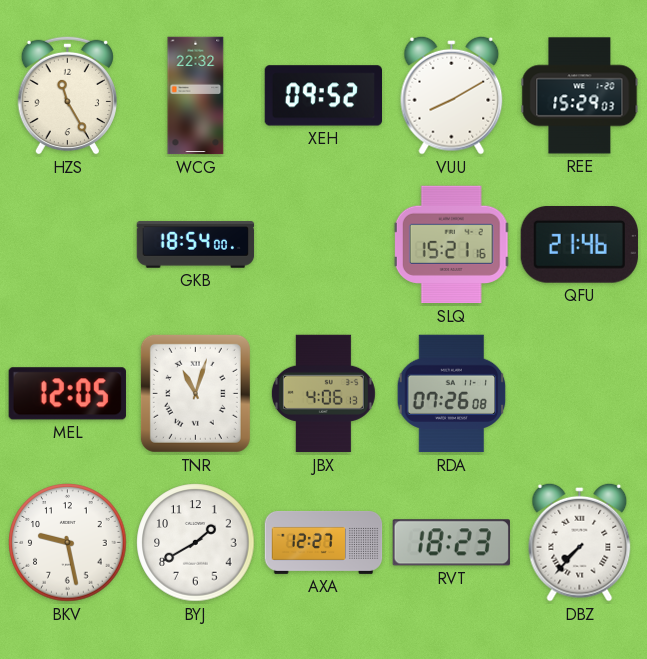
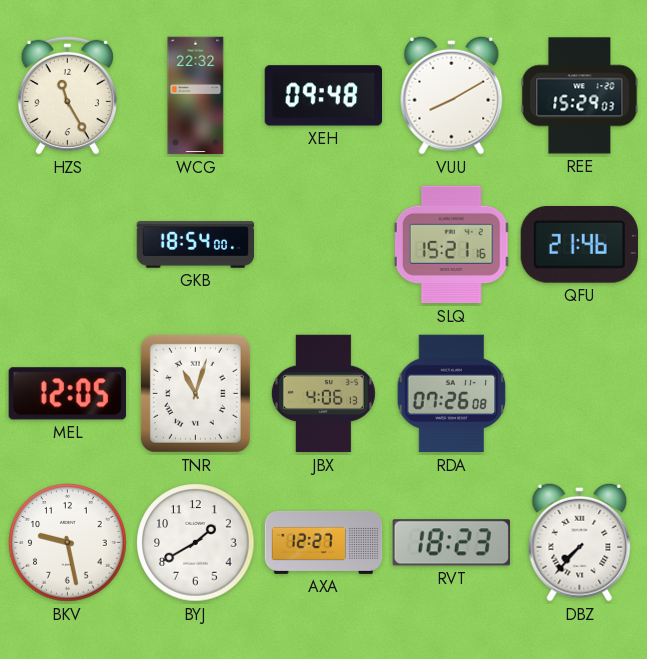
XEH: 09:52 -> 09:48 (323, 96)
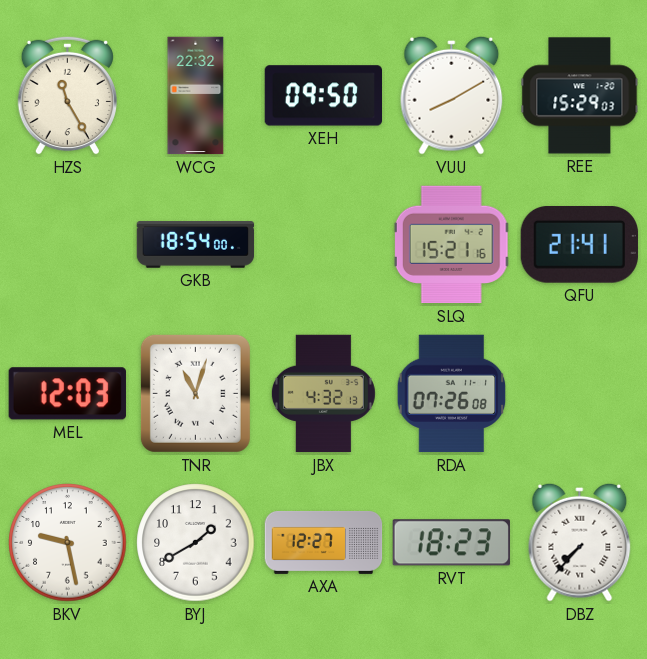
XEH: 09:48 -> 09:50 (323, 96)
QFU: 21:46 -> 21:41 (579, 245)
MEL: 12:05 -> 12:03 (67, 394)
JBX: 4:06 -> 4:32 (323, 394)
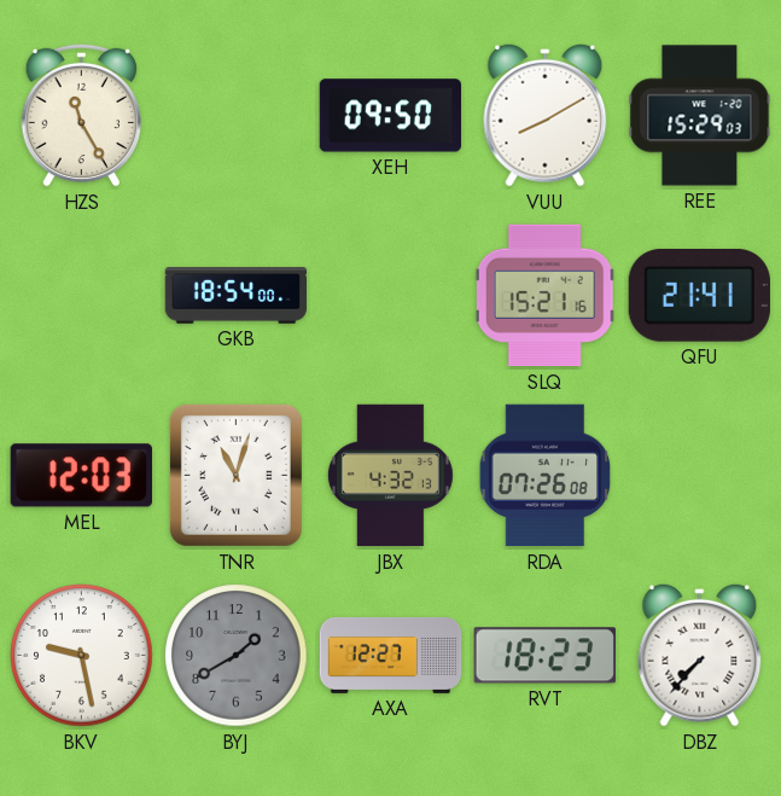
WCG: 22:32 -> none (196, 96)
BYJ dial: white -> grey (237, 656)
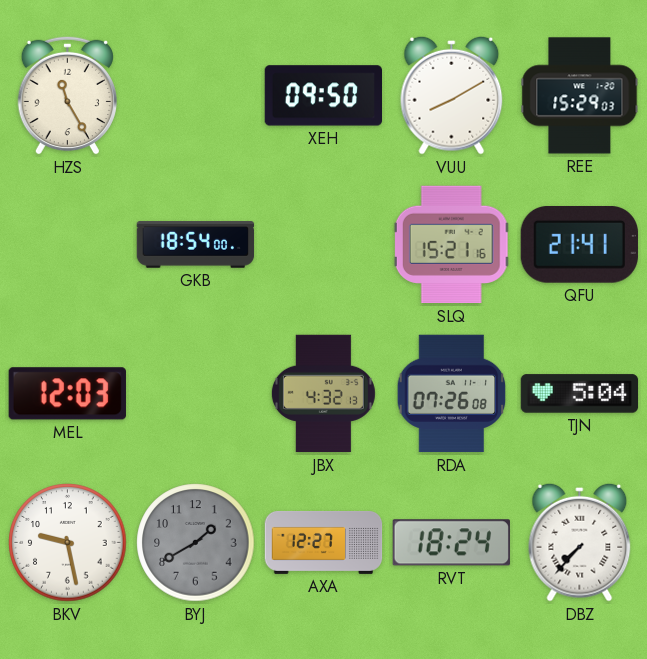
TNR: 11:03 -> none (235, 475)
TJN: none -> 5:04 (580, 394)
RVT: 18:23 -> 18:24 (451, 543)
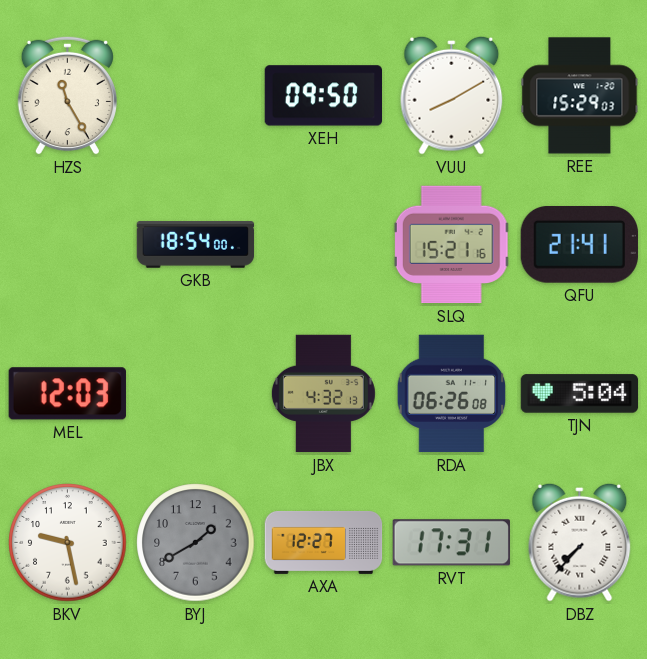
RDA: 07:26 -> 06:26 (452, 394)
RVT: 18:24 -> 17:31 (451, 543)
